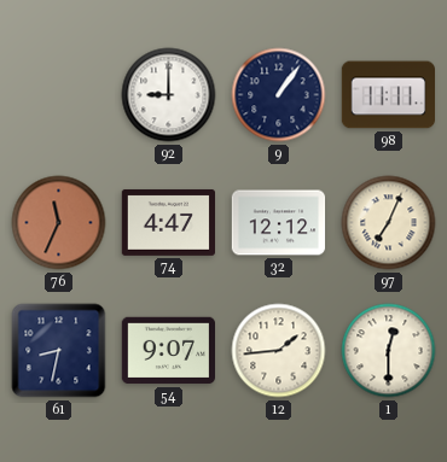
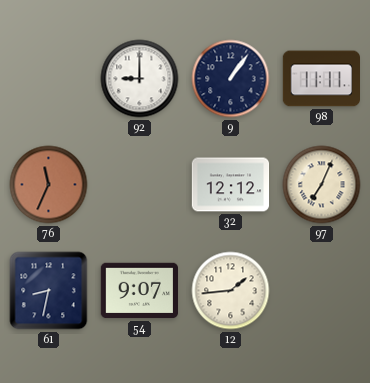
74: 4:47 -> none (168, 222)
1: 12:30 -> none (389, 351)
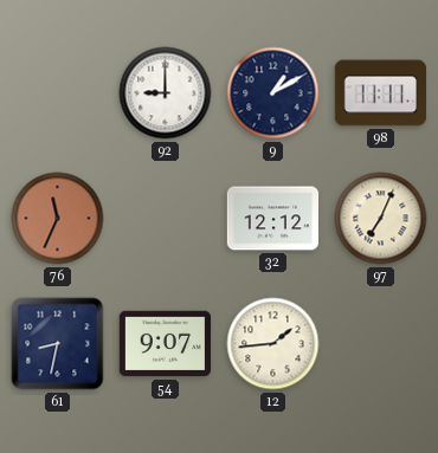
9: 1:06 -> 1:10 (273, 93)
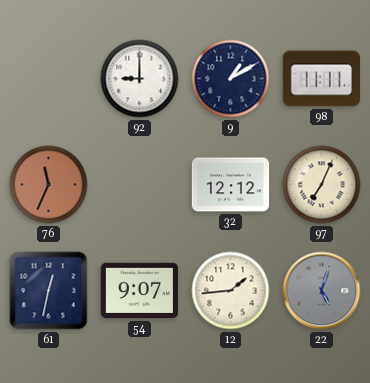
61: 8:32 -> 12:32 (49, 291)
22: none -> 5:03 (322, 291)
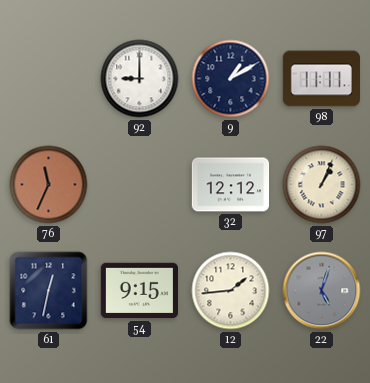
97: 7:04 -> 1:04 (322, 185)
54: 9:07 -> 9:15 (140, 291)
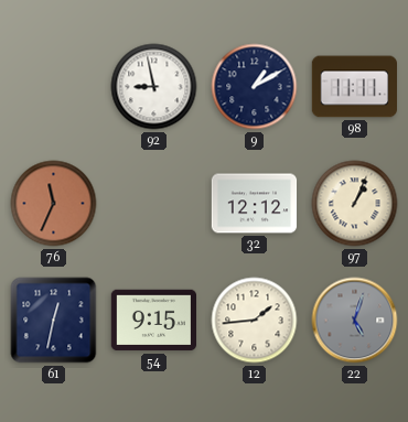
92: 9:00 -> 8:58 (154, 87)
